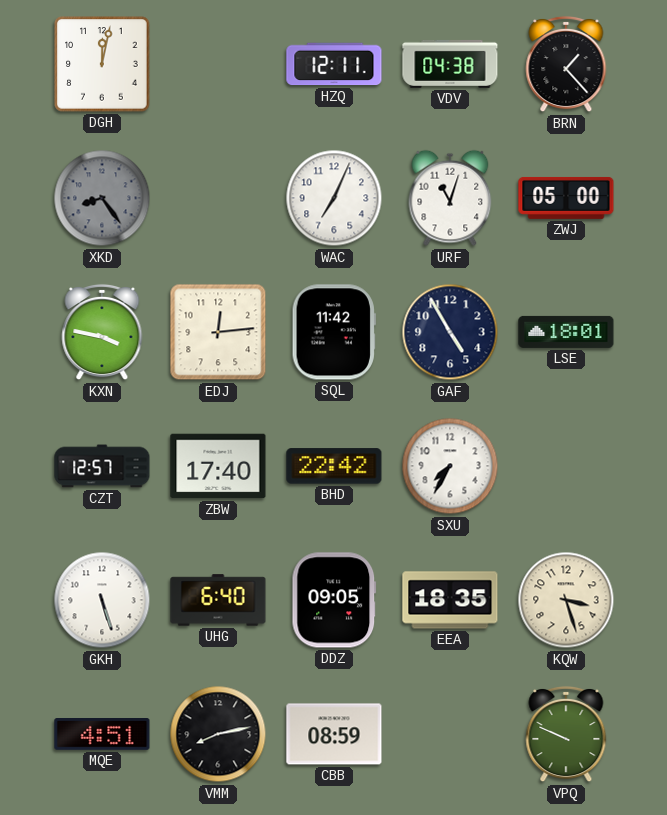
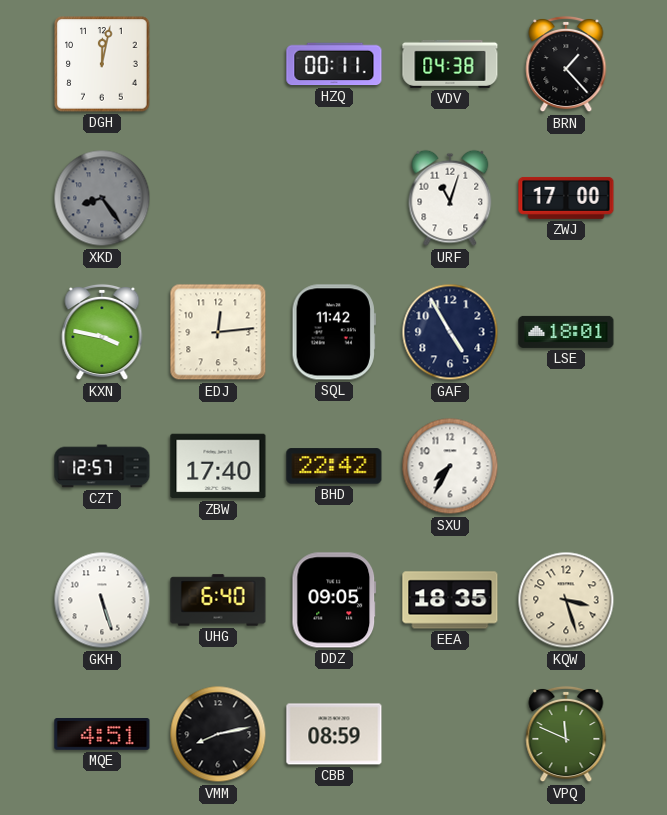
HZQ: 12:11 -> 00:11 (334, 64)
WAC: 7:04 -> none (334, 198)
ZWJ: 05:00 -> 17:00 (566, 198)
VPQ: 9:49 -> 11:49 (566, 734)
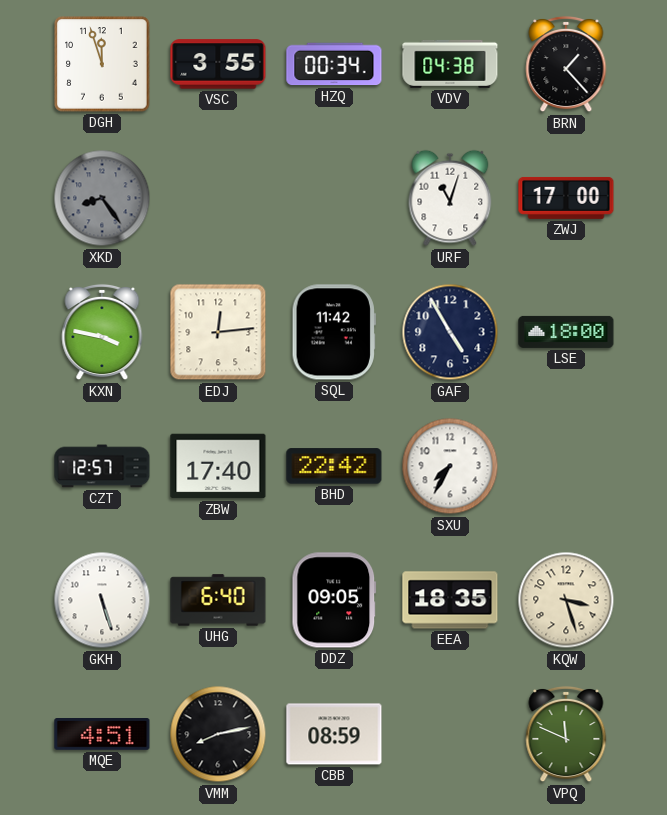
DGH: 12:02 -> 11:57 (102, 64)
VSC: none -> 3:55 (218, 64)
HZQ: 00:11 -> 00:34 (334, 64)
LSE: 18:01 -> 18:00 (566, 332)
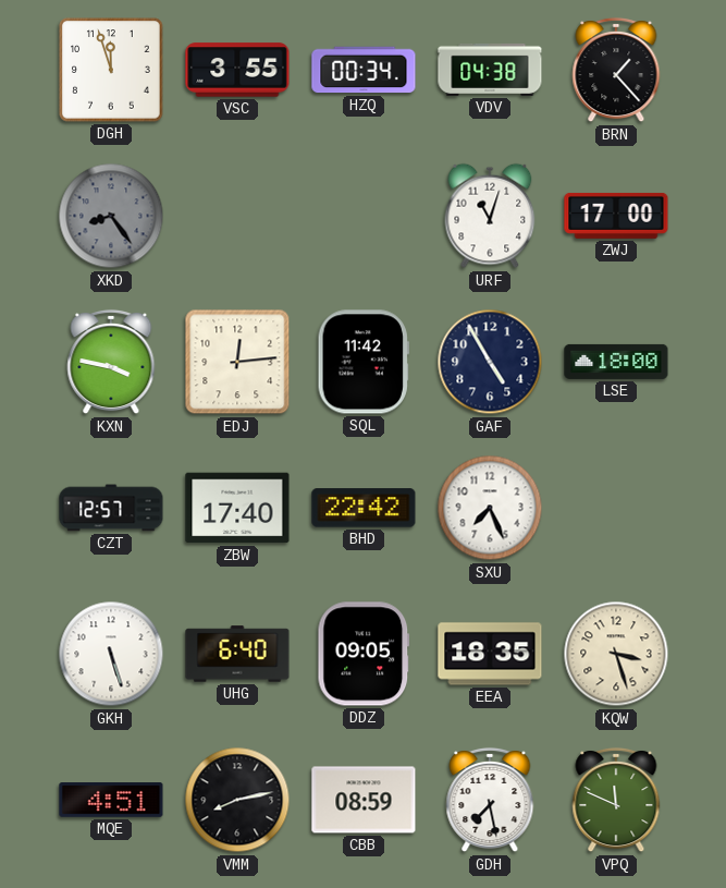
SXU: 7:35 -> 7:26 (490, 508)
GDH: none -> 7:28 (490, 800)
